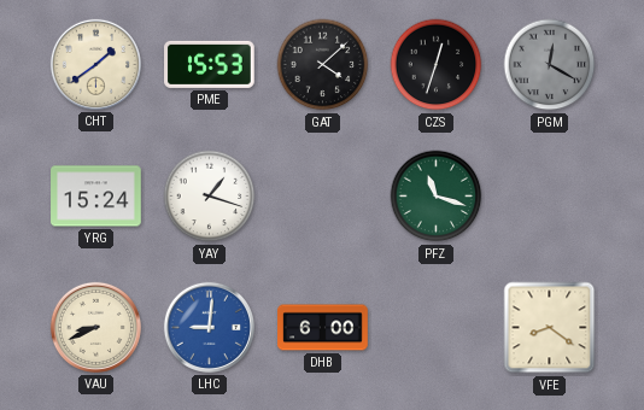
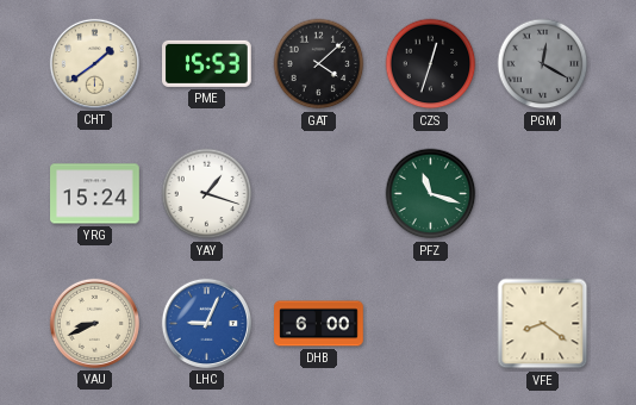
LHC: 9:01 -> 9:04 (206, 323)
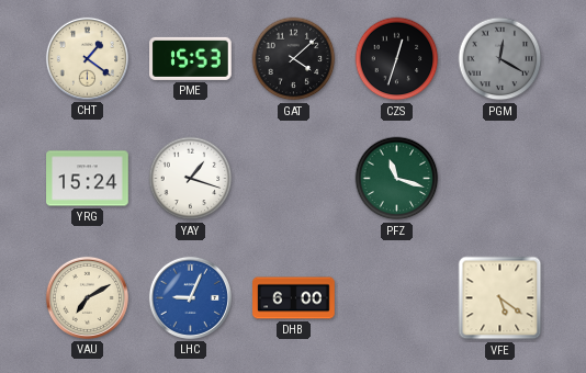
CHT: 1:39 -> 1:21 (87, 58)
VAU: 8:41 -> 7:10 (87, 297)
VFE: 8:21 -> 5:21 (500, 298)
